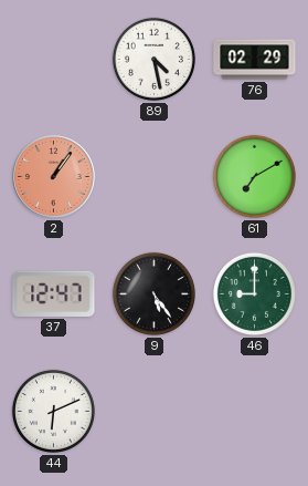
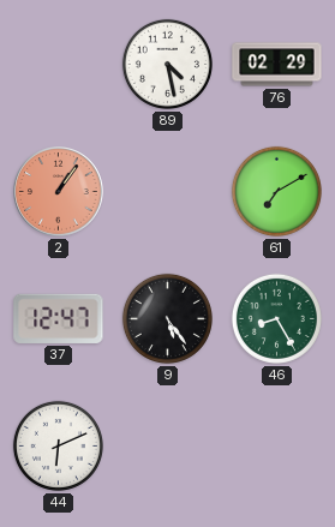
46: 9:00 -> 8:25 (276, 318)
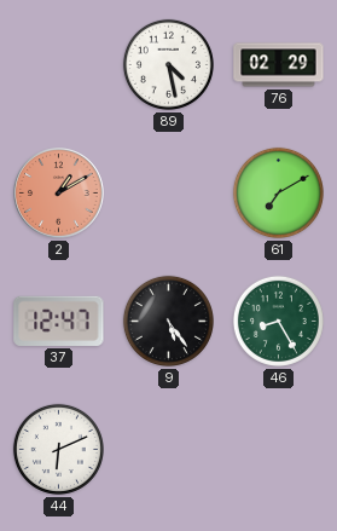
2: 1:06 -> 1:10 (59, 194)
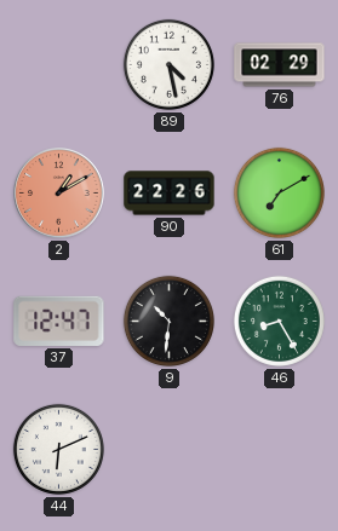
90: none -> 22:26 (170, 194)
9: 5:24 -> 10:31 (168, 321)
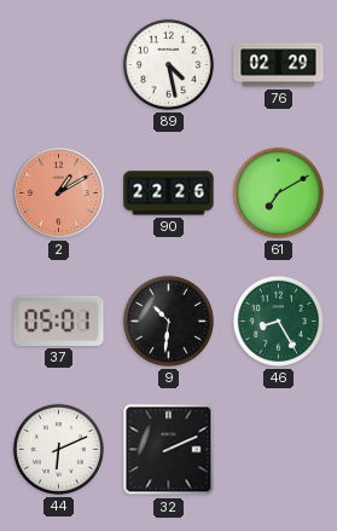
37: 12:47 -> 05:01 (59, 321)
32: none -> 2:11 (169, 450)
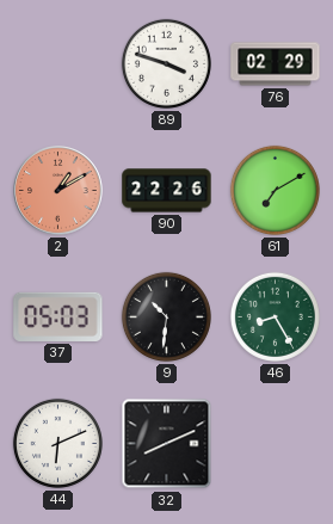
89: 4:28 -> 3:48 (166, 63)
37: 05:01 -> 05:03 (58, 316)
32: 2:11 -> 8:11 (167, 444)
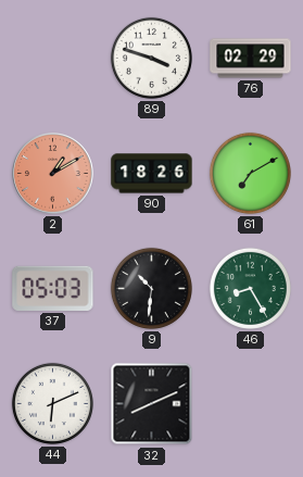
90: 22:26 -> 18:26 (152, 174)
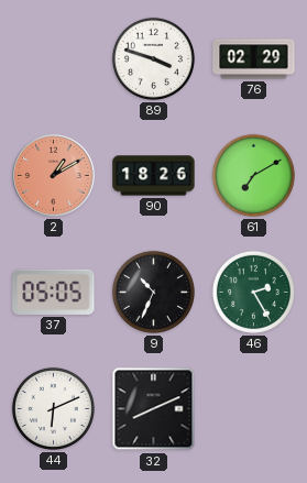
37: 05:03 -> 05:05 (54, 292)
9: 10:31 -> 10:34 (153, 292)
46: 8:25 -> 2:25 (253, 292)
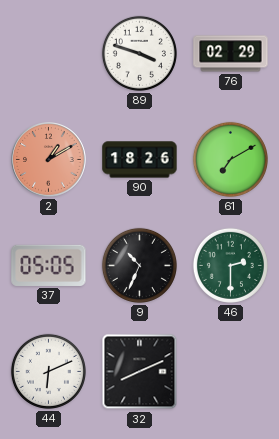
46: 2:25 -> 2:30 (230, 265)
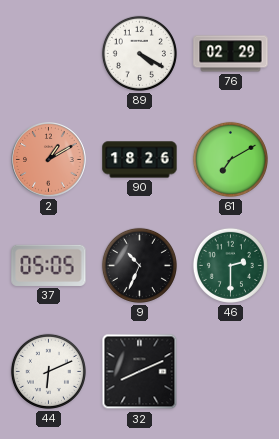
89: 3:48 -> 4:20 (139, 53)
